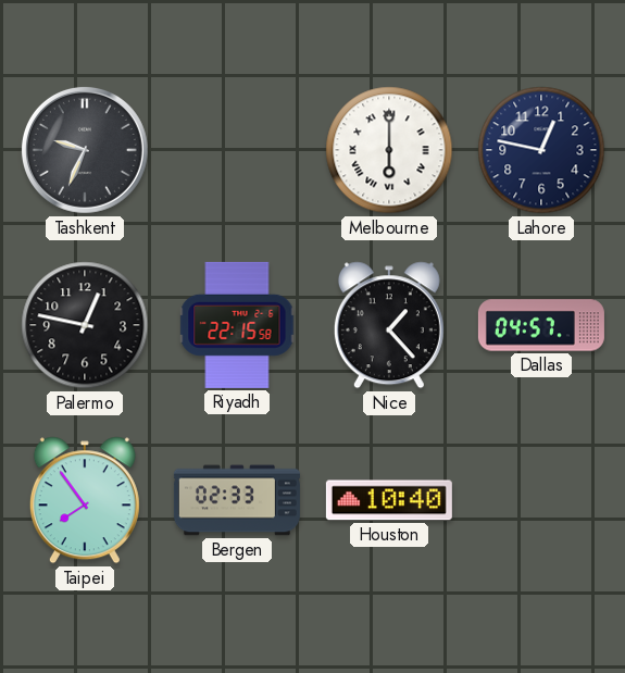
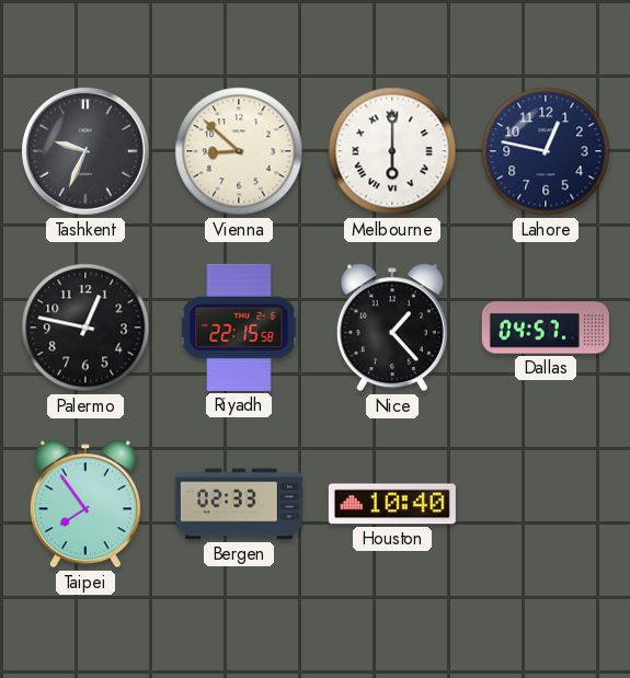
Vienna: none -> 8:52 (239, 151)
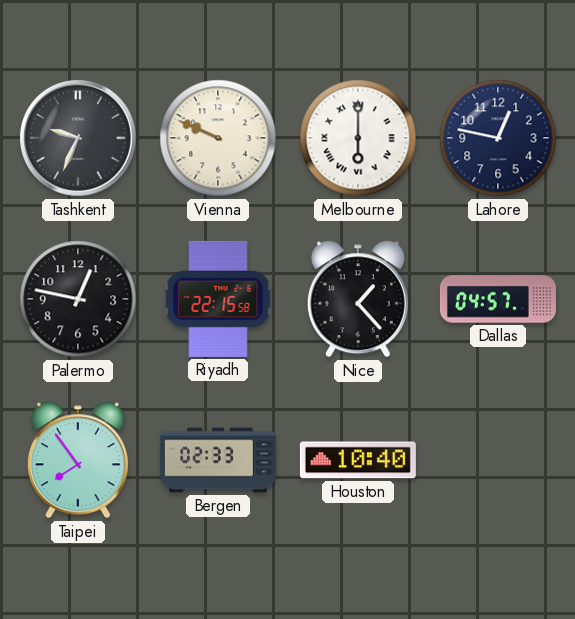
Vienna: 8:52 -> 9:49 (218, 138)
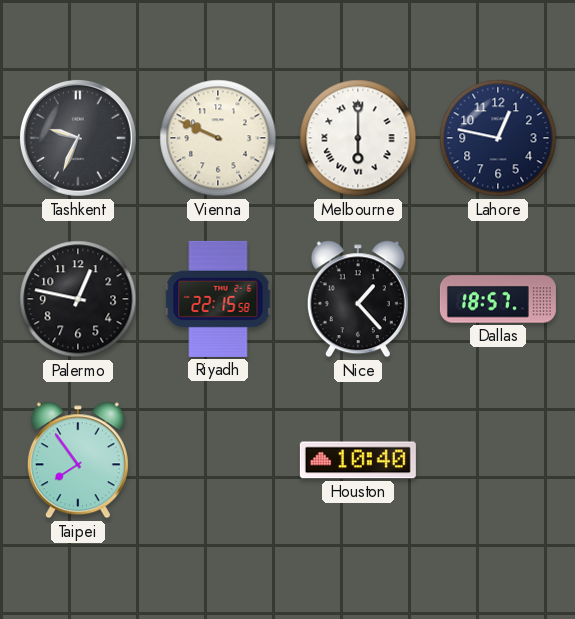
Dallas: 04:57 -> 18:57 (498, 299)
Bergen: 02:33 -> none (218, 460)
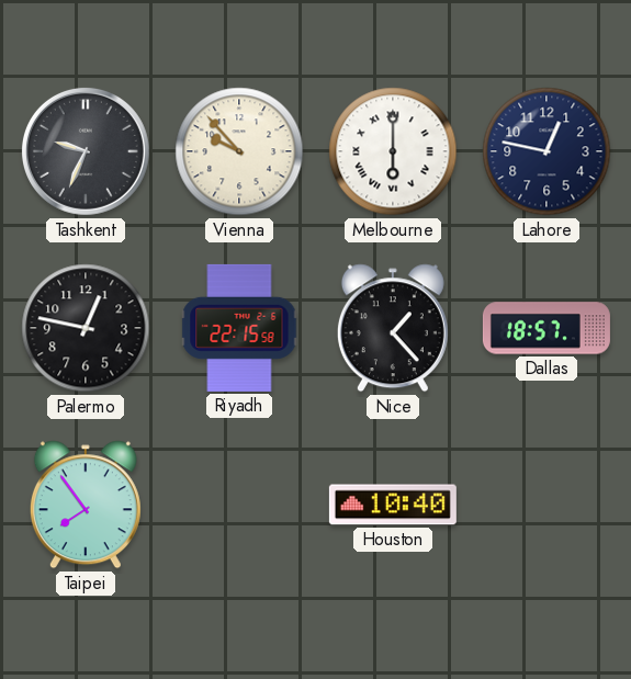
Vienna: 9:49 -> 9:53 (239, 151)
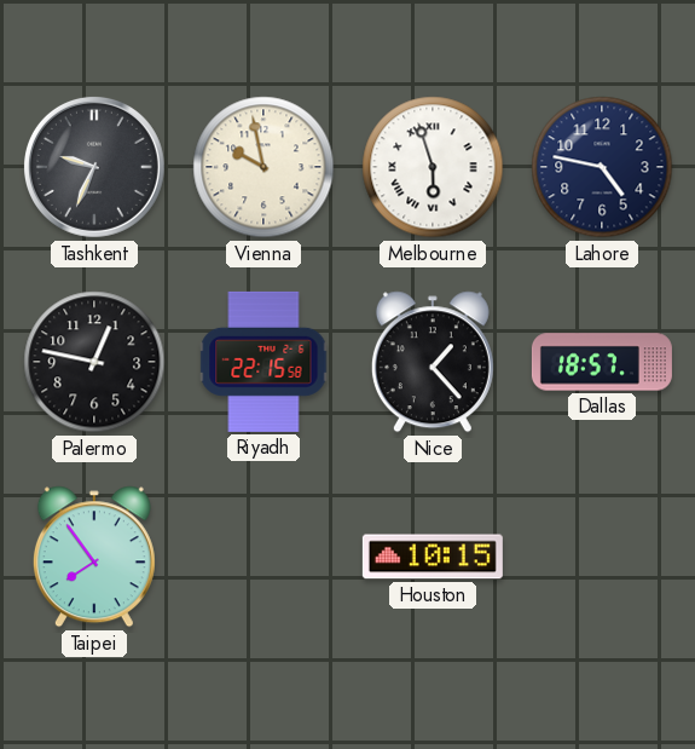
Vienna: 9:53 -> 9:58 (263, 167)
Melbourne: 6:00 -> 5:57 (433, 167)
Lahore: 12:47 -> 4:47 (602, 167)
Houston: 10:40 -> 10:15 (433, 557)
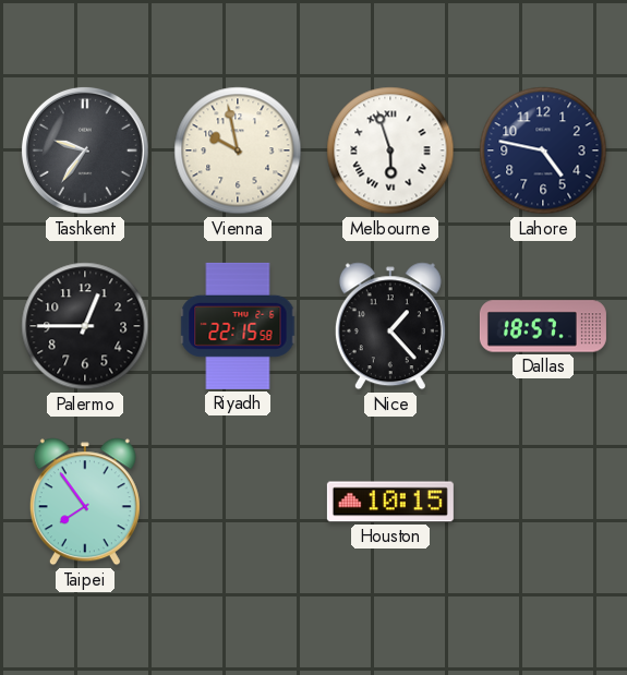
Tashkent: 9:34 -> 9:36 (85, 150)
Palermo: 12:47 -> 12:45 (85, 326)
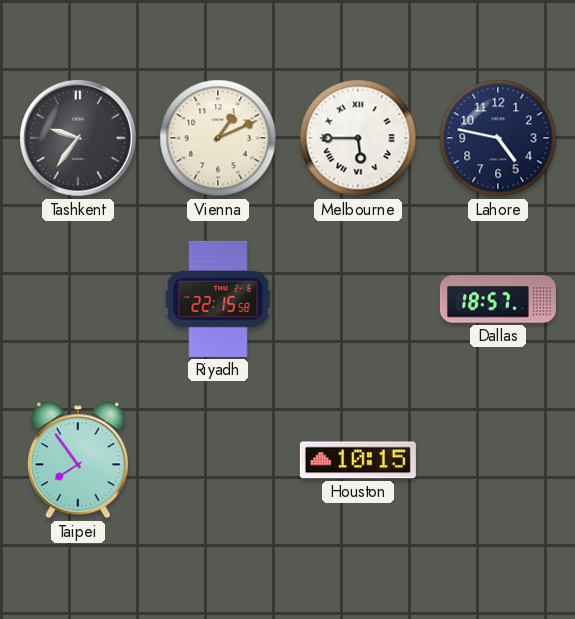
Vienna: 9:58 -> 1:11 (218, 138)
Melbourne: 5:57 -> 5:45 (358, 138)
Palermo: 12:45 -> none (85, 326)
Nice: 1:23 -> none (390, 326)
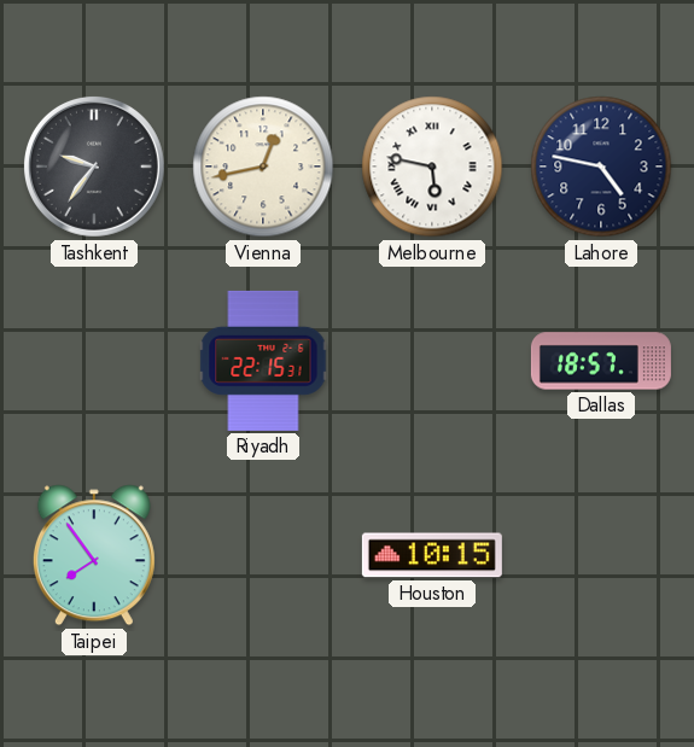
Vienna: 1:11 -> 12:43 (263, 167)
Melbourne: 5:45 -> 5:47 (432, 167)
Riyadh: 22:15:58 -> 22:15:31 (263, 361)
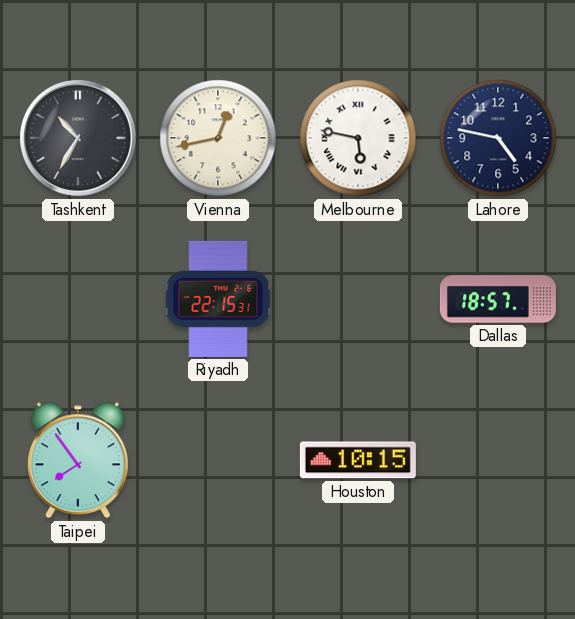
Tashkent: 9:36 -> 10:35 (78, 138)
